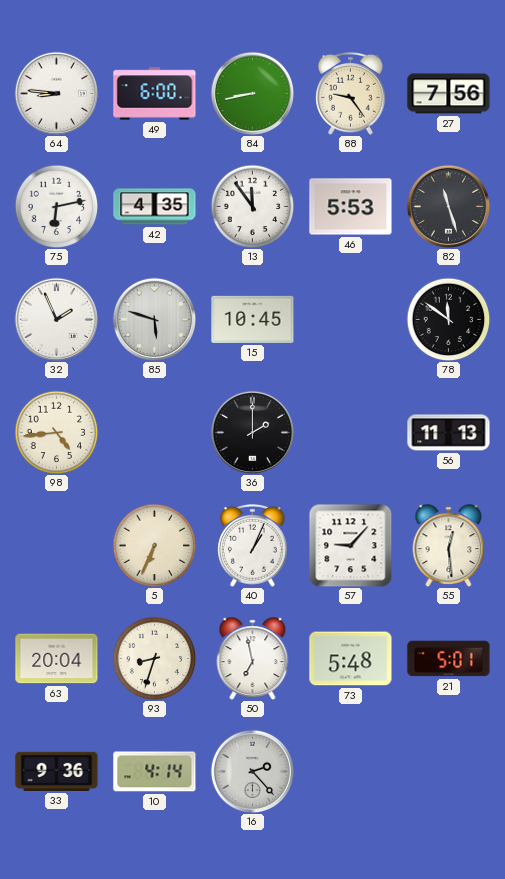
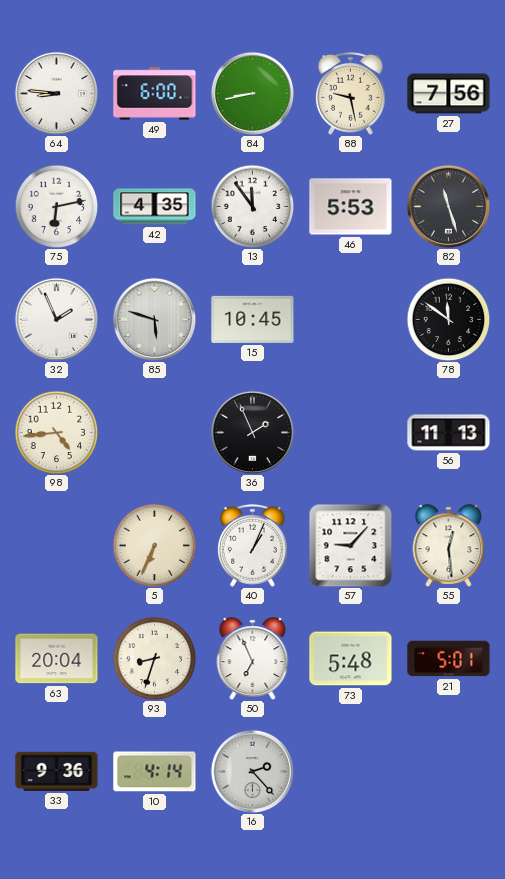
88: 9:24 -> 9:28 (351, 93)
36: 2:00 -> 1:56 (252, 432)
50: 6:58 -> 6:56 (253, 658)
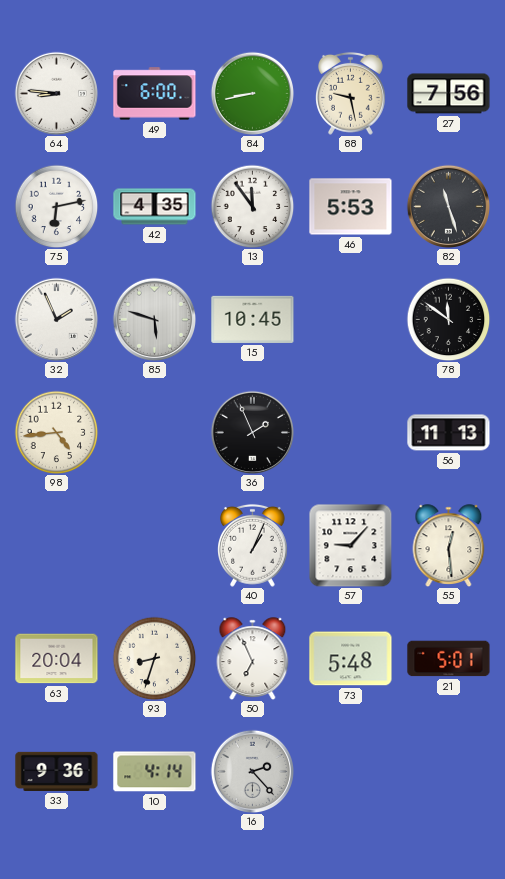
5: 6:34 -> none (154, 545)
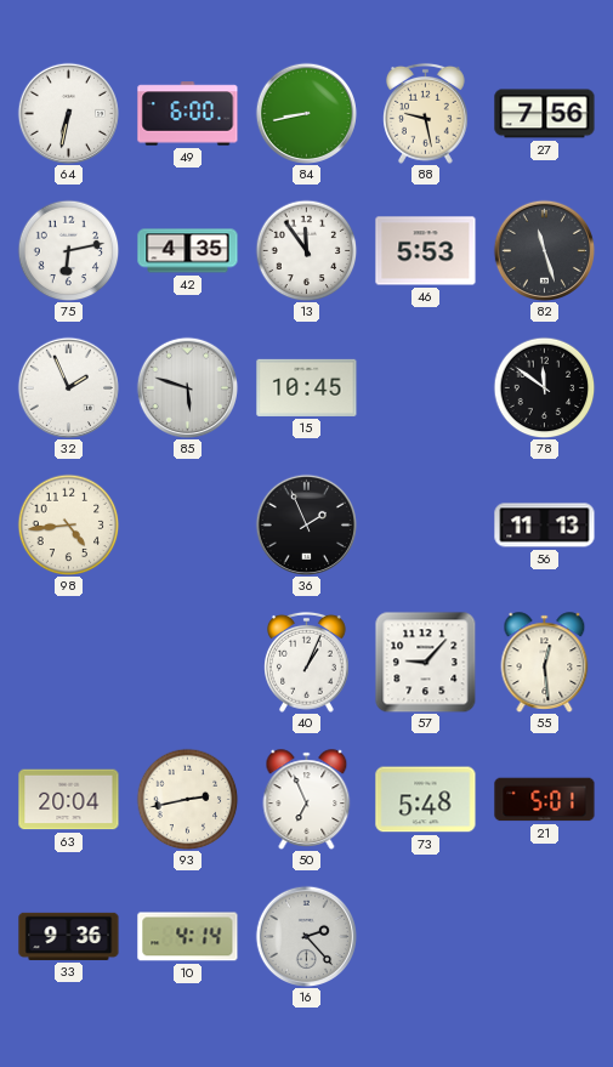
64: 8:46 -> 6:32 (68, 113)
93: 8:33 -> 2:43 (187, 799)
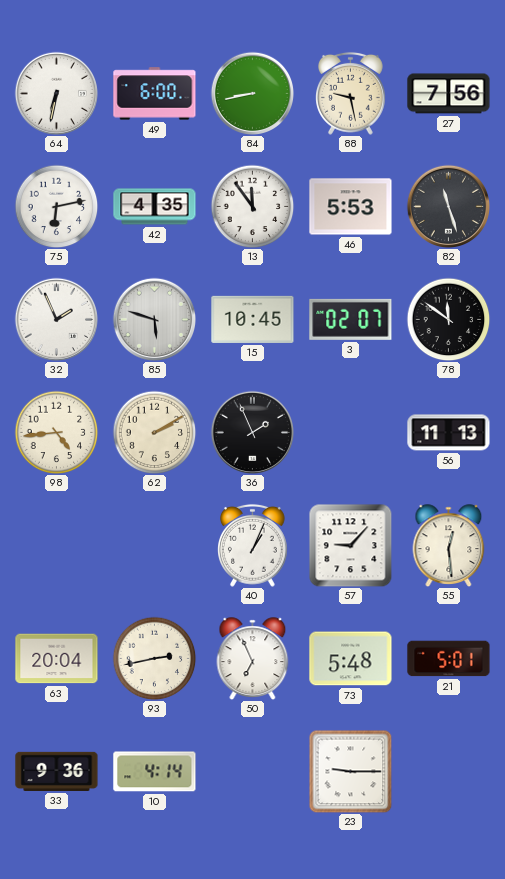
3: none -> 02:07 (351, 319)
62: none -> 2:10 (154, 432)
16: 2:23 -> none (306, 936)
23: none -> 9:15 (350, 771)
